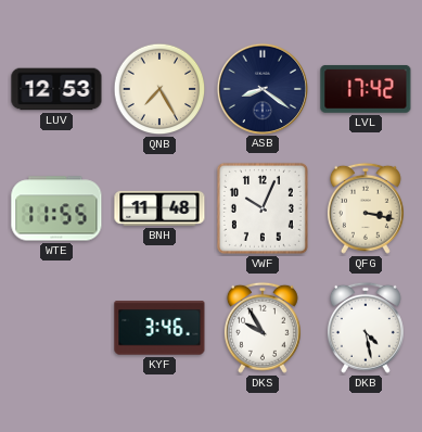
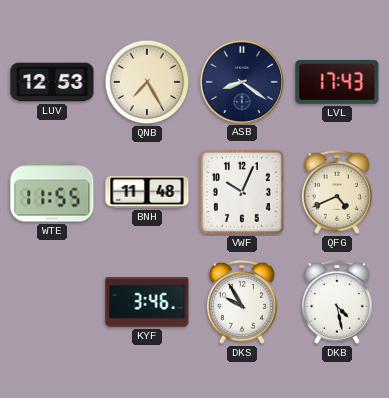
LVL: 17:42 -> 17:43 (337, 82)
QFG: 3:17 -> 4:41 (337, 192)
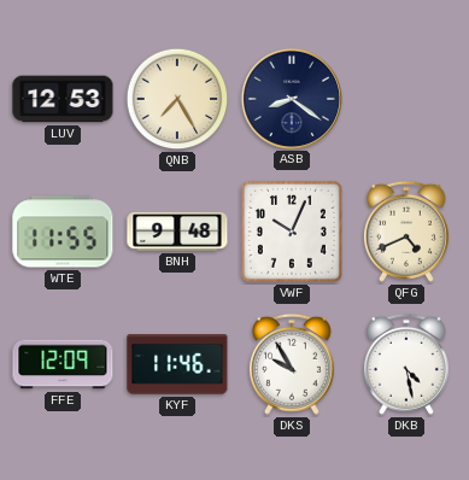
LVL: 17:43 -> none (337, 82)
BNH: 11:48 -> 9:48 (177, 232)
FFE: none -> 12:09 (63, 364)
KYF: 3:46 -> 11:46 (177, 364)
